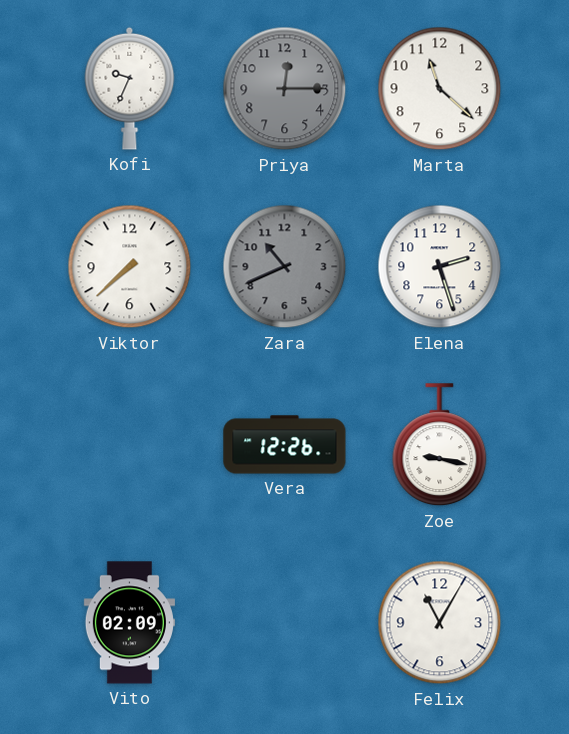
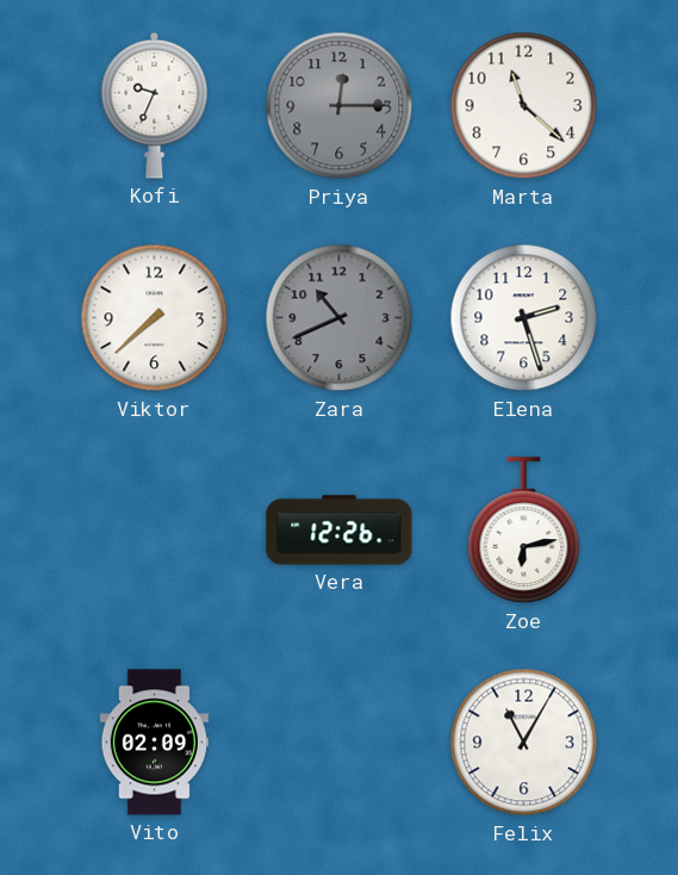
Zoe: 9:17 -> 6:13 (524, 530)
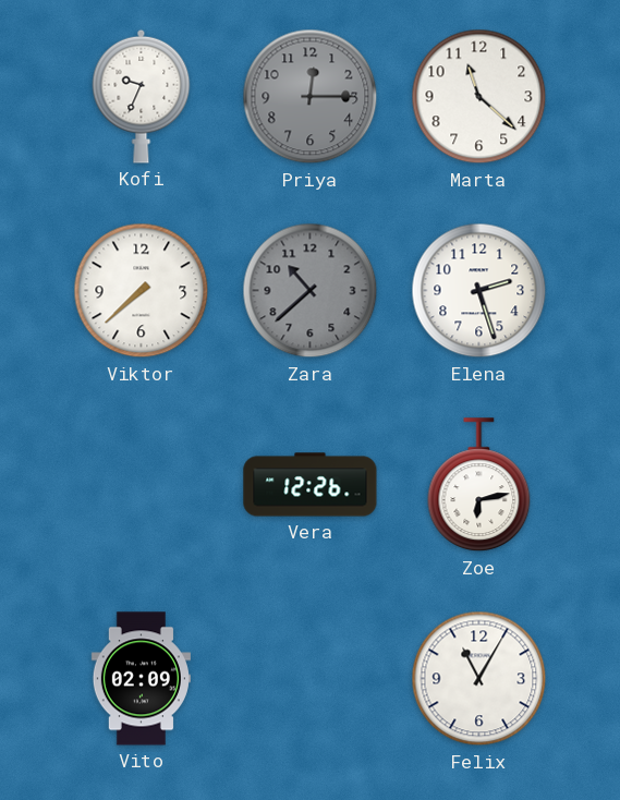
Zara: 10:41 -> 10:38 (311, 291)
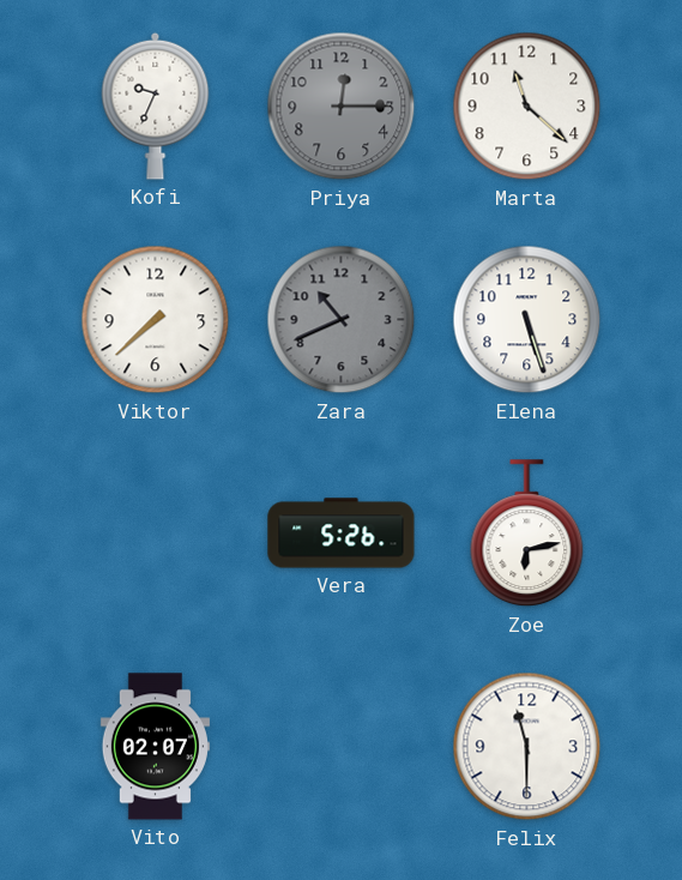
Zara: 10:38 -> 10:41 (342, 320)
Elena: 2:27 -> 5:27 (527, 320)
Vera: 12:26 -> 5:26 (342, 534)
Vito: 02:09 -> 02:07 (155, 747)
Felix: 11:05 -> 11:30 (527, 747)
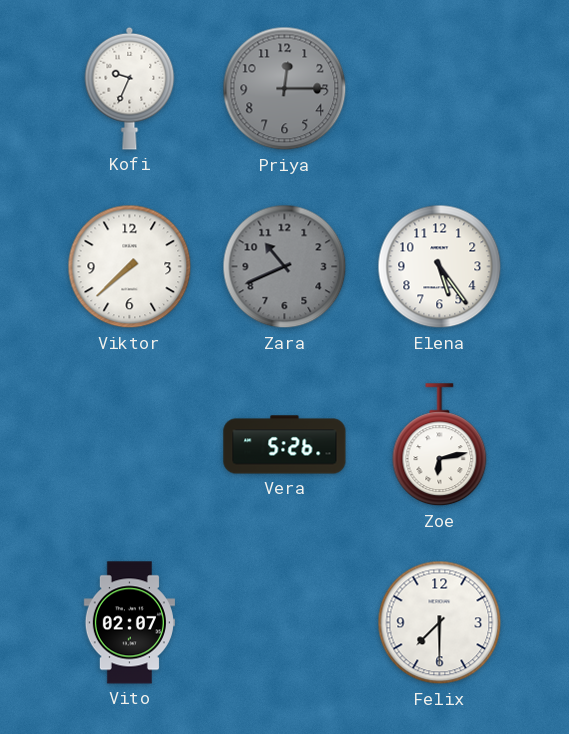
Marta: 11:22 -> none (527, 107)
Elena: 5:27 -> 5:24 (440, 267)
Felix: 11:30 -> 7:30 (440, 623)
